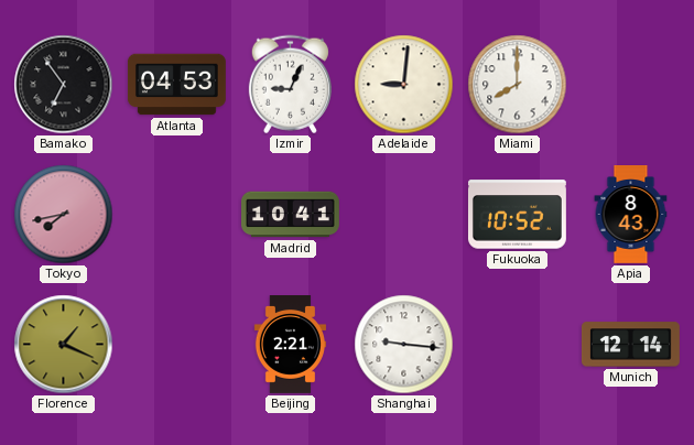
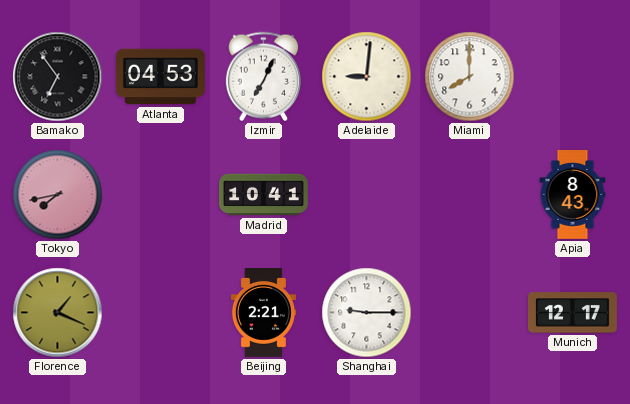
Izmir: 9:04 -> 7:04 (263, 77)
Fukuoka: 10:52 -> none (517, 215)
Shanghai: 9:16 -> 9:15 (367, 313)
Munich: 12:14 -> 12:17 (572, 313)
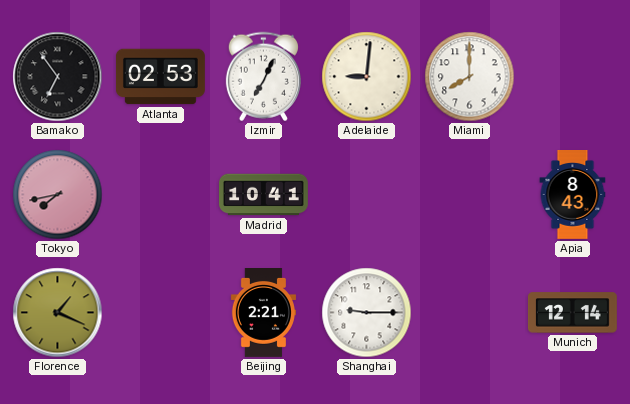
Atlanta: 04:53 -> 02:53 (160, 77)
Munich: 12:17 -> 12:14 (572, 313)
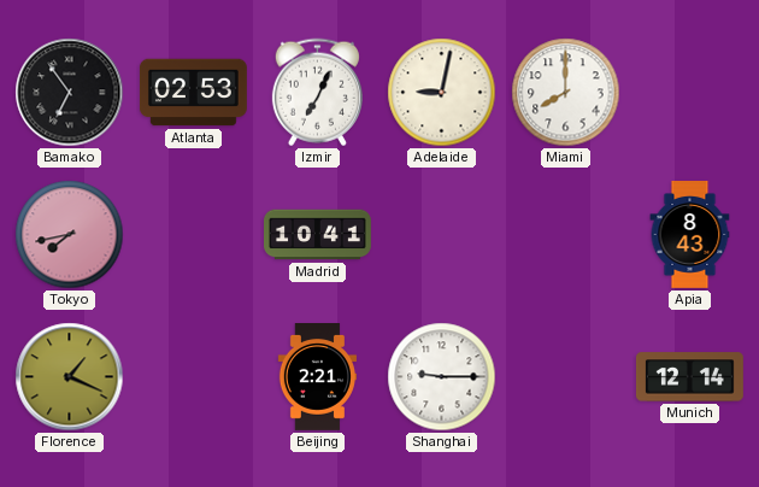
Adelaide: 9:01 -> 9:02 (442, 93)
